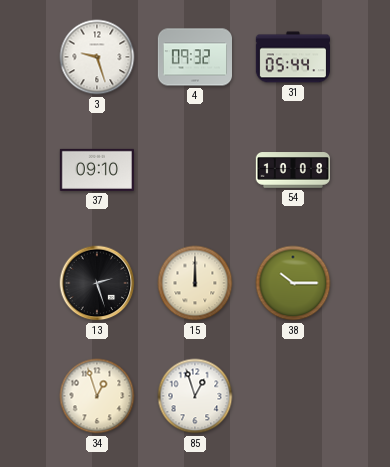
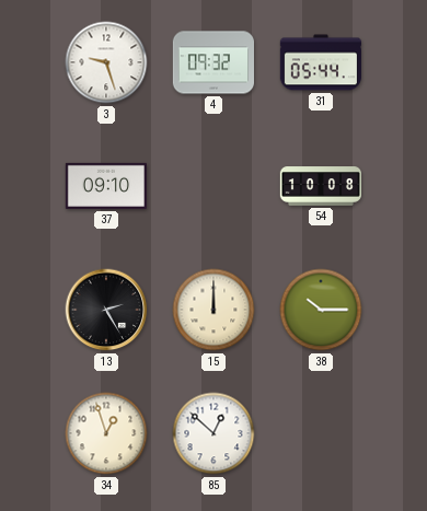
13: 2:27 -> 2:25 (106, 310)
85: 12:57 -> 12:52 (214, 433)
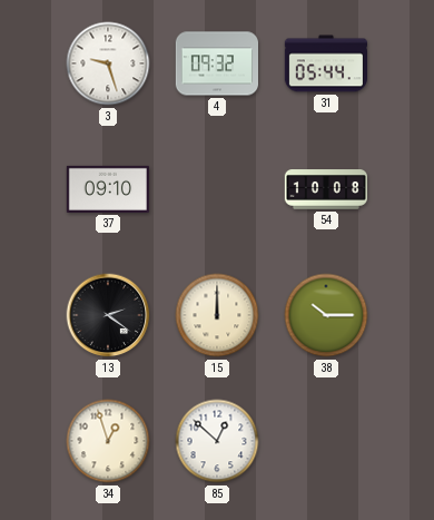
13: 2:25 -> 2:21 (108, 315)
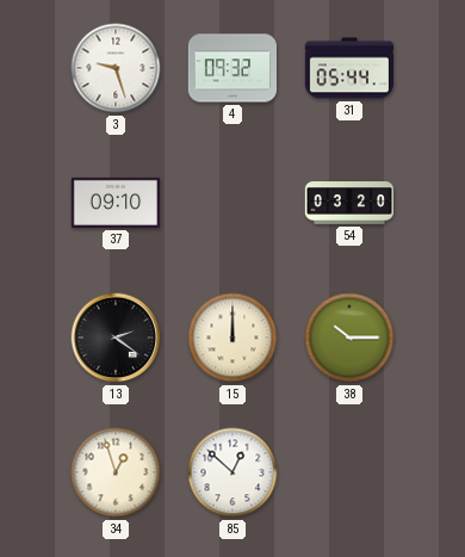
54: 10:08 -> 03:20 (348, 203)
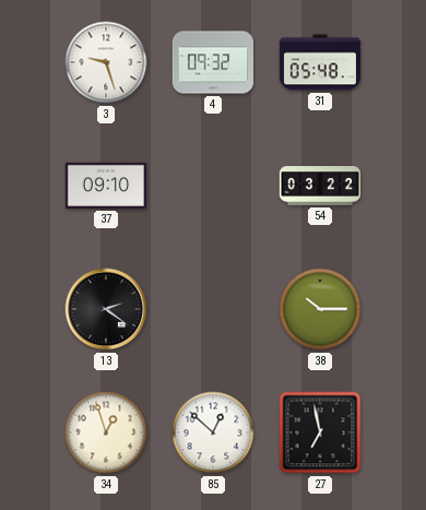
31: 05:44 -> 05:48 (319, 62)
54: 03:20 -> 03:22 (319, 186)
15: 12:00 -> none (232, 338)
27: none -> 6:58 (320, 432)
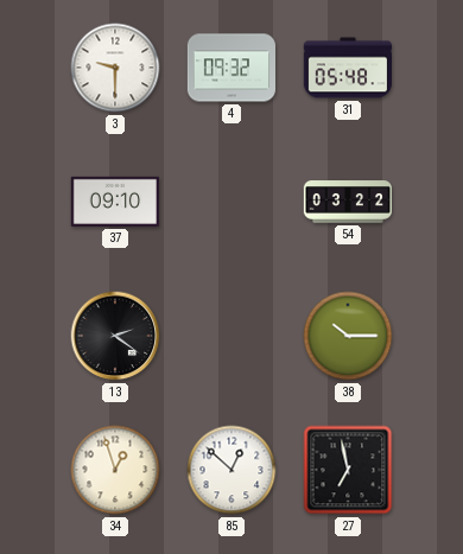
3: 9:27 -> 9:30 (115, 68)
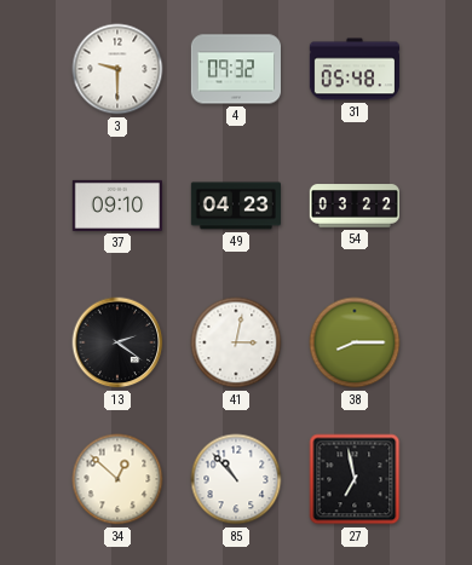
49: none -> 04:23 (235, 206)
41: none -> 3:02 (236, 342)
38: 10:15 -> 8:15 (355, 342)
34: 12:57 -> 12:52 (117, 479)
85: 12:52 -> 10:53 (236, 479)
